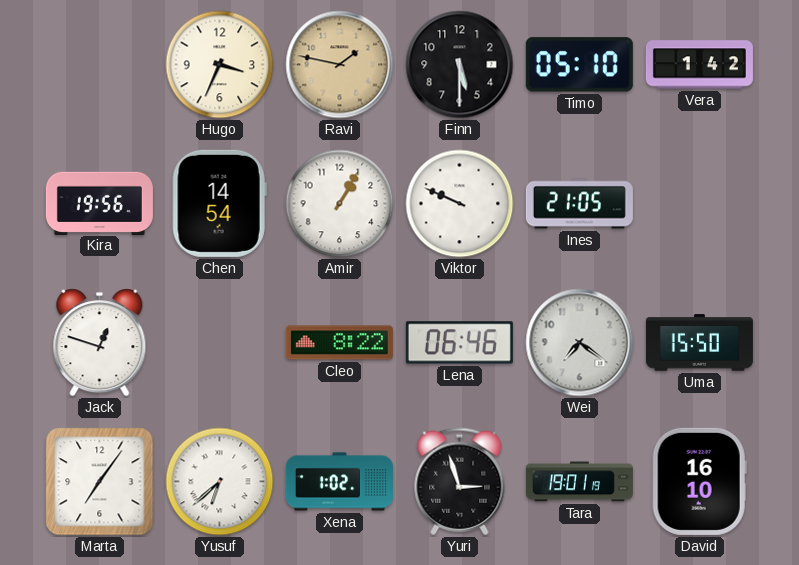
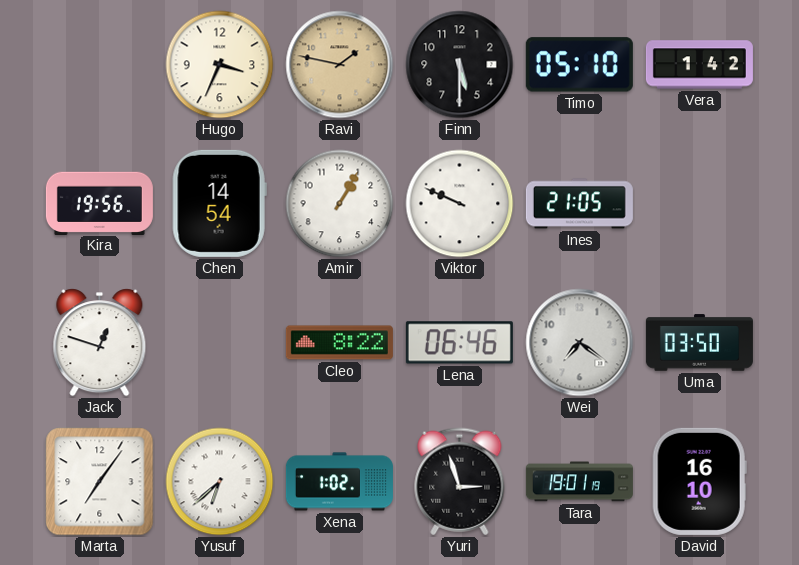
Uma: 15:50 -> 03:50 (699, 343)
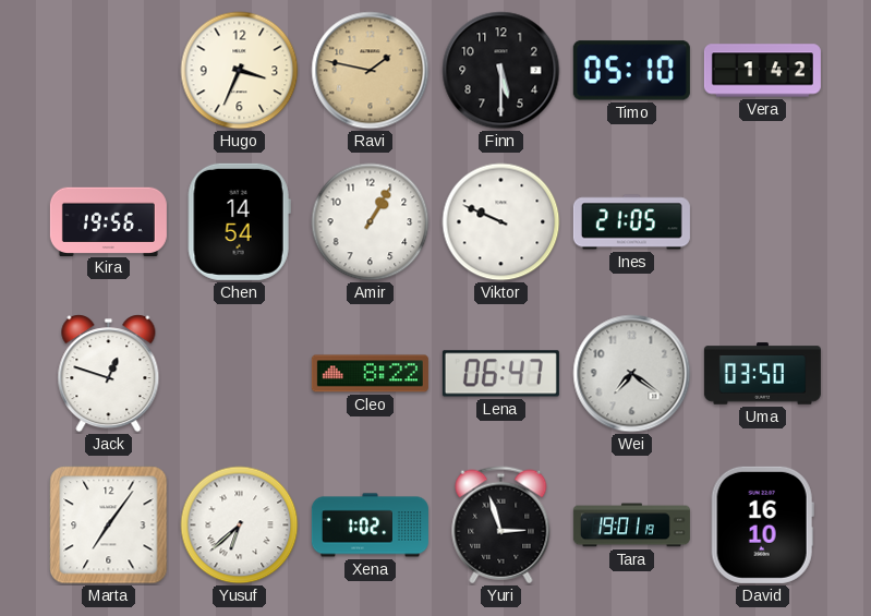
Lena: 06:46 -> 06:47 (500, 374)
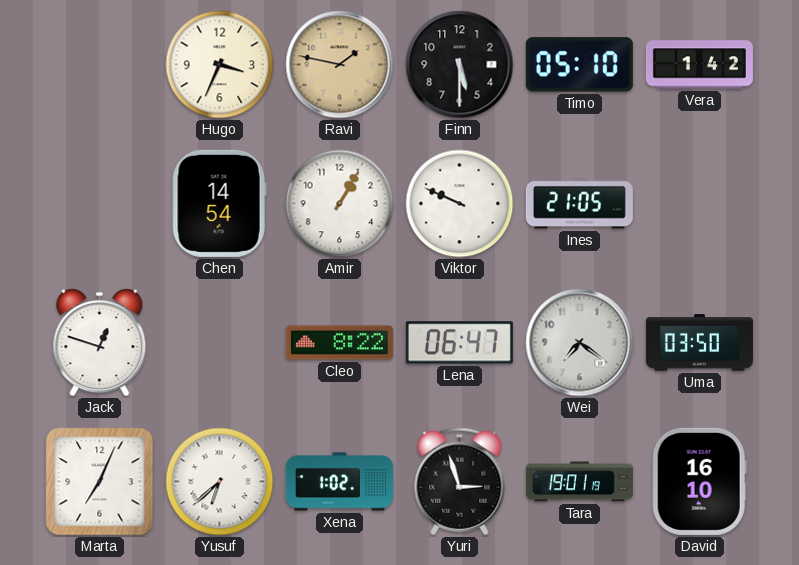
Kira: 19:56 -> none (108, 221)
Marta: 7:06 -> 7:04 (100, 482)
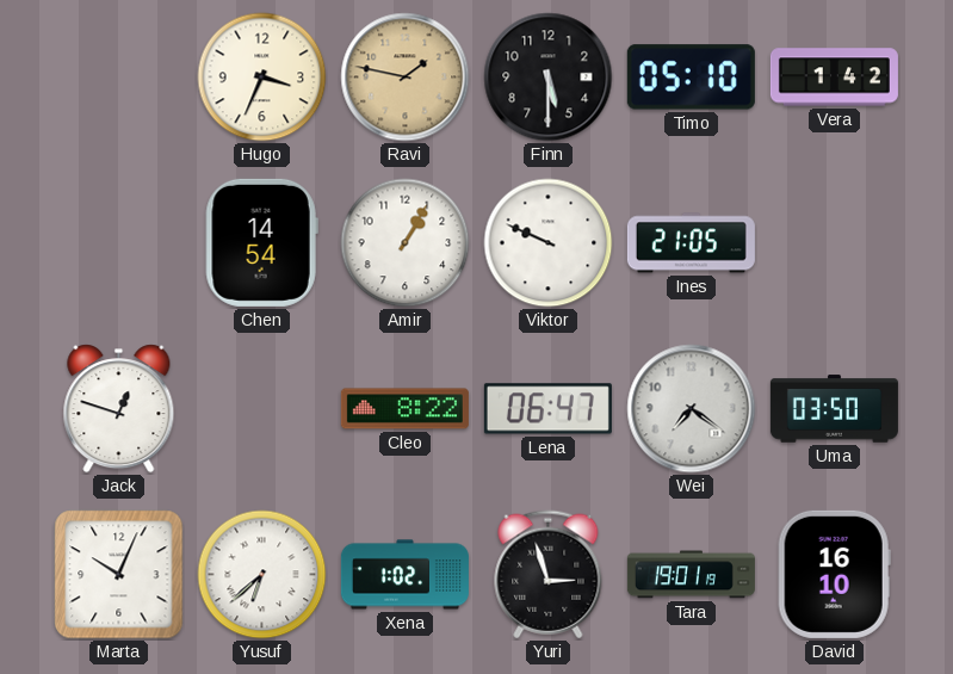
Marta: 7:04 -> 10:04 (119, 575)
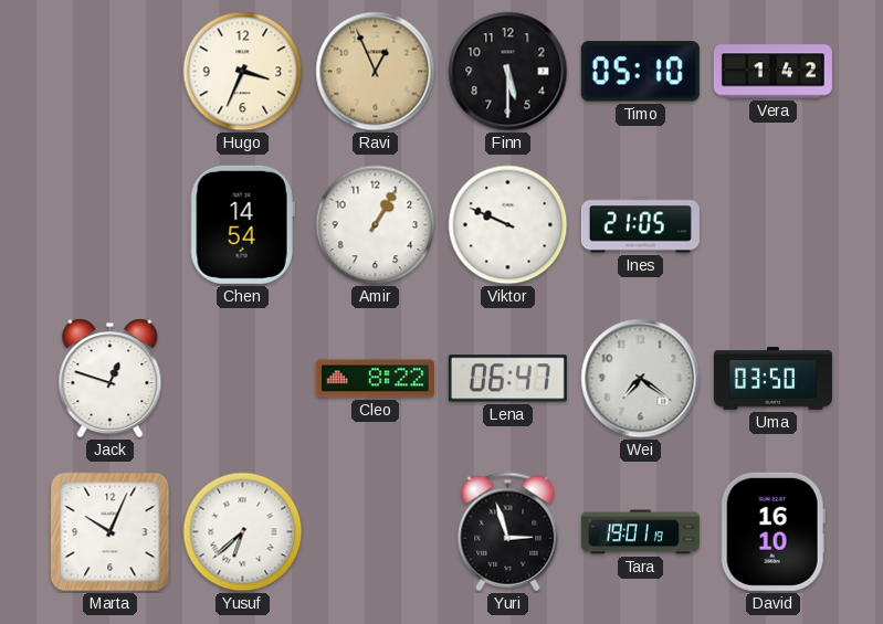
Ravi: 1:47 -> 12:56 (376, 72)
Xena: 1:02 -> none (404, 575)
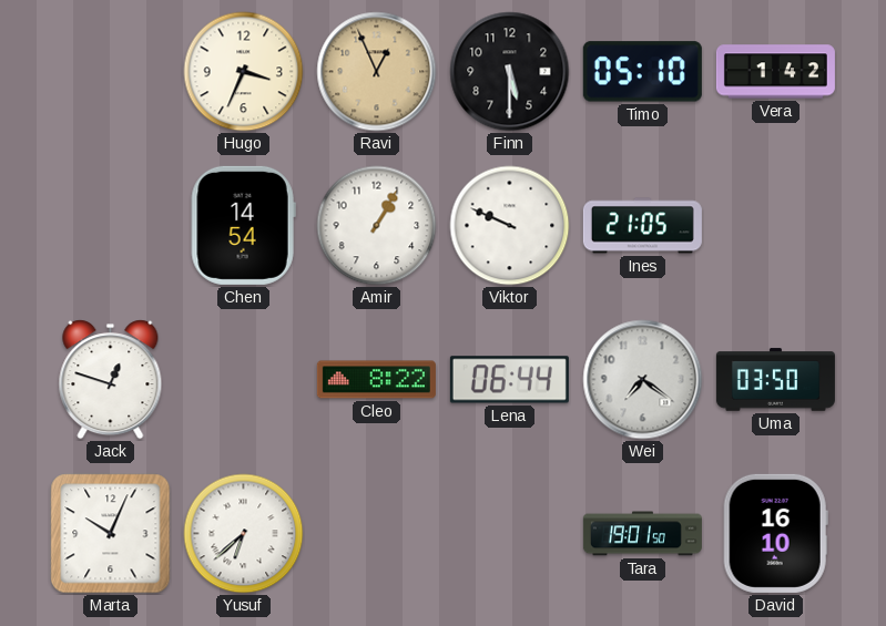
Lena: 06:47 -> 06:44 (509, 380)
Yuri: 2:57 -> none (508, 532)
Tara: 19:01:19 -> 19:01:50 (642, 534)
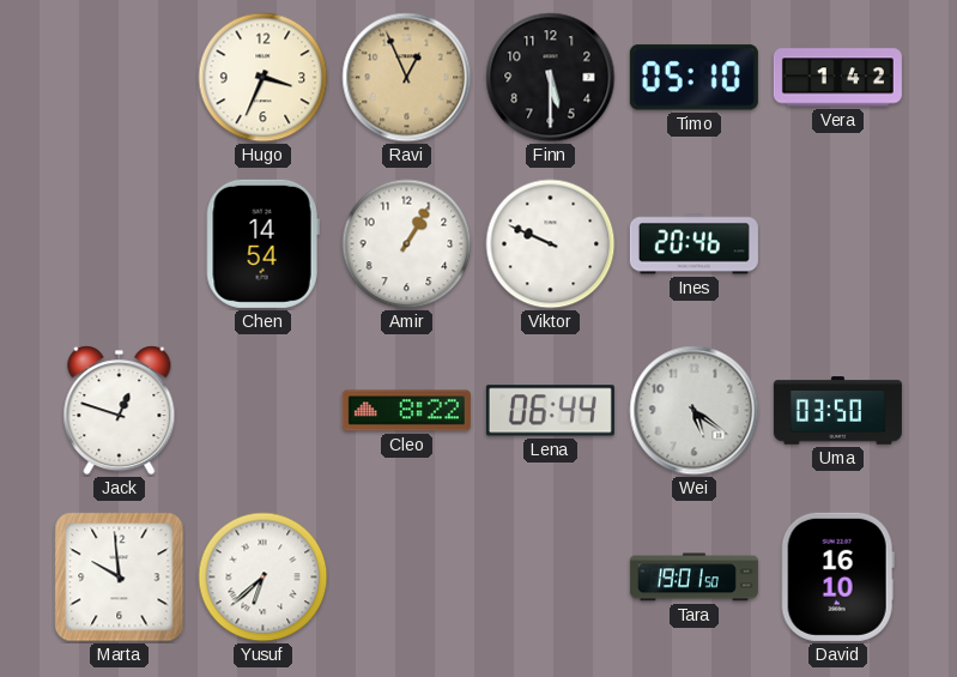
Ines: 21:05 -> 20:46 (693, 244)
Wei: 7:21 -> 5:21 (695, 411)
Marta: 10:04 -> 9:59 (120, 578)
